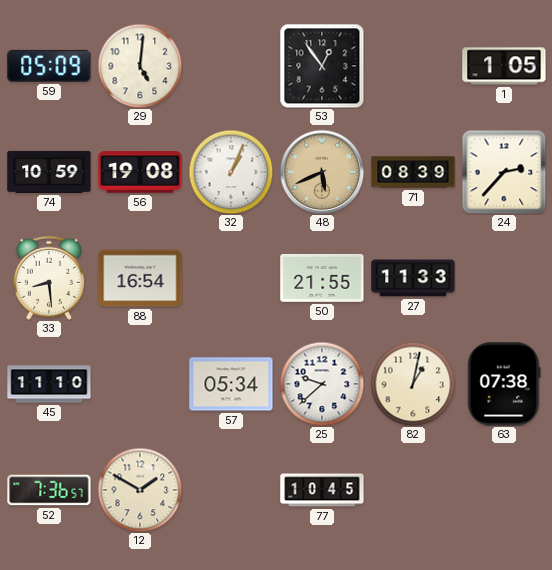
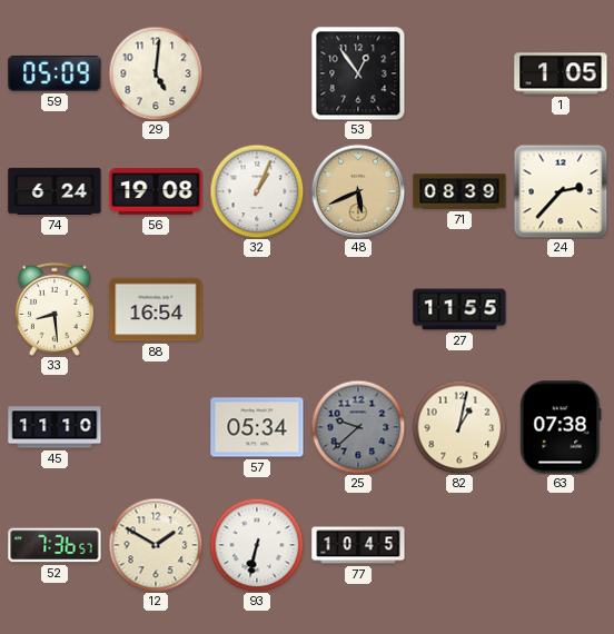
74: 10:59 -> 6:24 (55, 191)
50: 21:55 -> none (322, 279)
27: 11:33 -> 11:55 (459, 309)
25 dial: white -> grey (358, 427)
93: none -> 6:32 (257, 545)
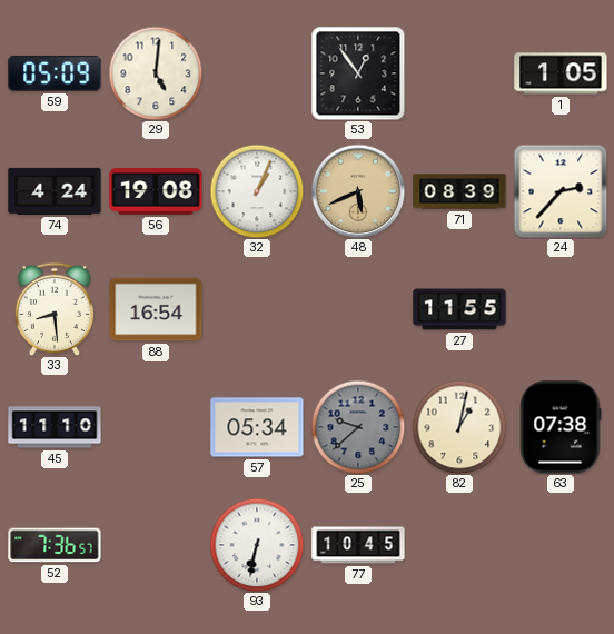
74: 6:24 -> 4:24 (55, 191)
12: 1:50 -> none (156, 545)
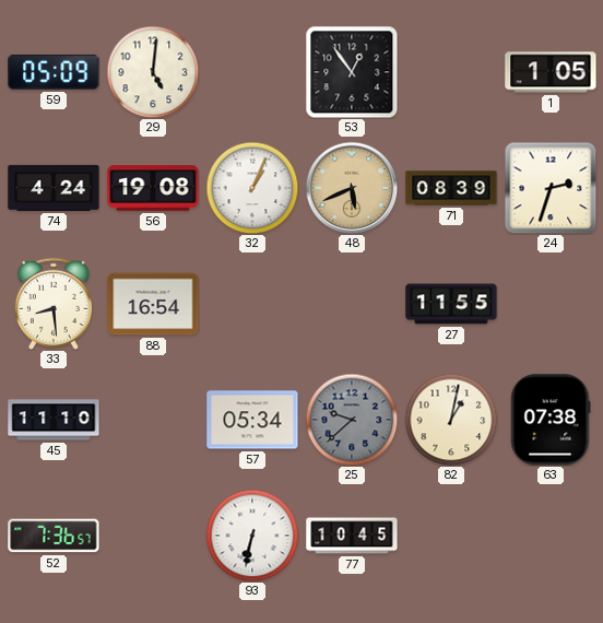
24: 2:37 -> 2:33 (551, 188)
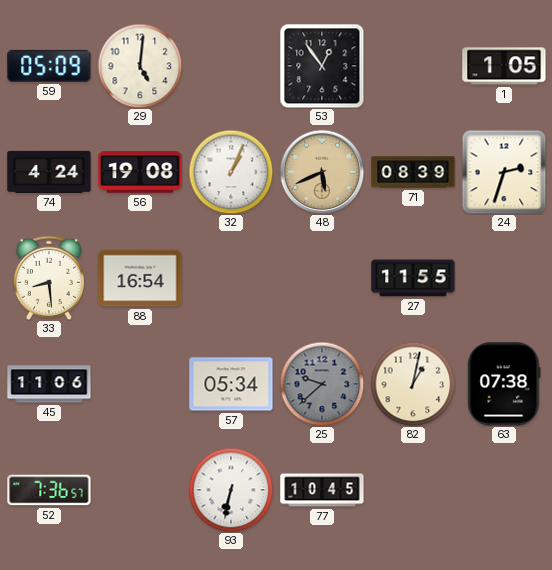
45: 11:10 -> 11:06 (49, 384)
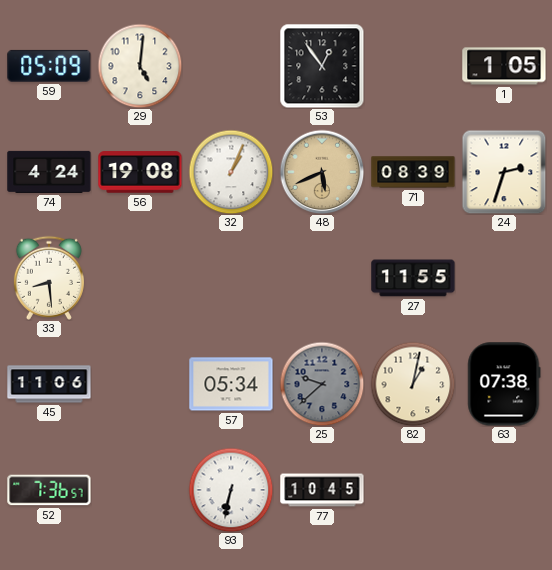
88: 16:54 -> none (140, 278)
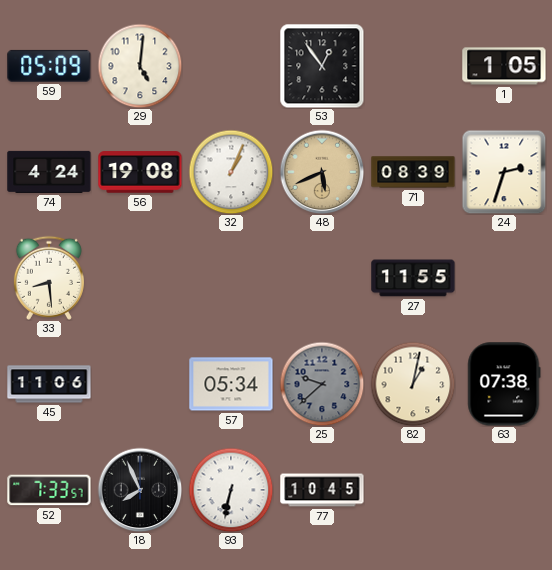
52: 7:36 -> 7:33 (49, 490)
18: none -> 7:56 (140, 490)
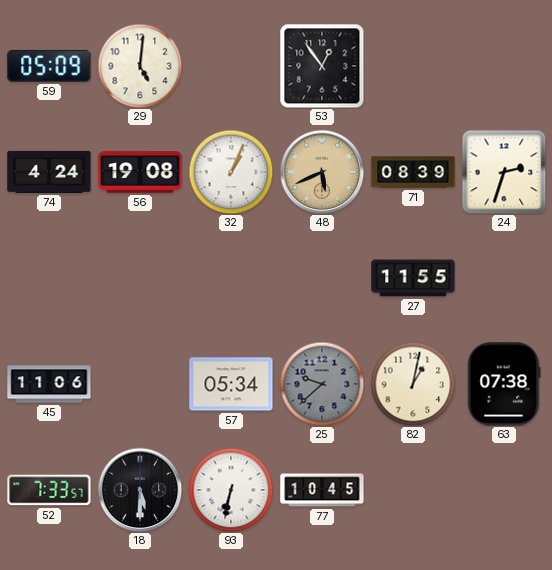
1: 1:05 -> none (504, 66)
33: 8:29 -> none (49, 278)
18: 7:56 -> 5:30 (140, 490)
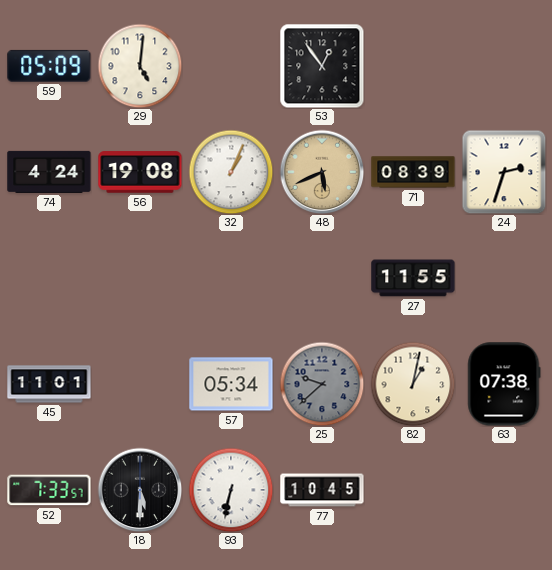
45: 11:06 -> 11:01 (49, 384)
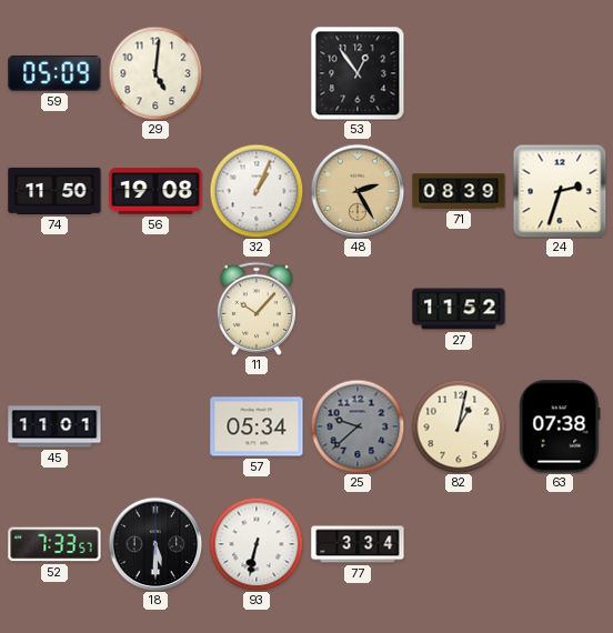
74: 4:24 -> 11:50 (54, 191)
48: 5:41 -> 2:25 (358, 191)
11: none -> 10:07 (257, 309)
27: 11:55 -> 11:52 (459, 309)
77: 10:45 -> 3:34 (358, 544)
